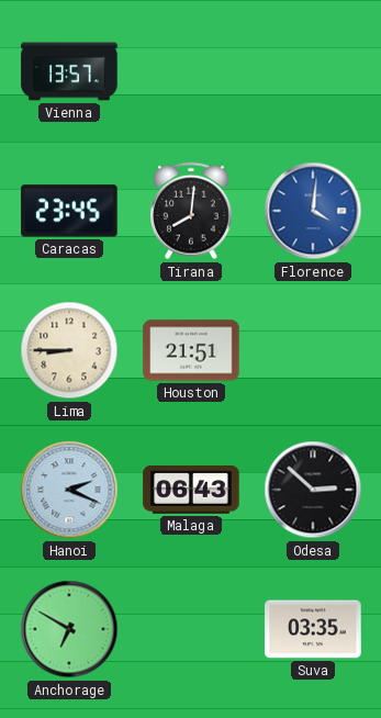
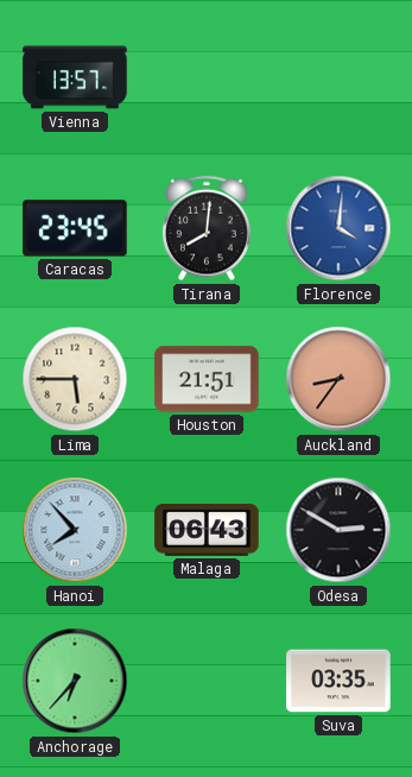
Lima: 8:45 -> 5:45 (75, 379)
Auckland: none -> 8:36 (338, 379)
Hanoi: 2:19 -> 7:53 (75, 530)
Odesa: 2:52 -> 2:50 (338, 530)
Anchorage: 6:50 -> 6:37 (75, 681)
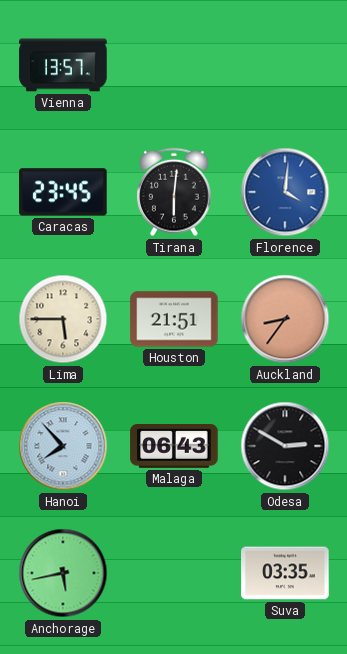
Tirana: 8:01 -> 6:01 (174, 192)
Anchorage: 6:37 -> 5:43 (63, 573)
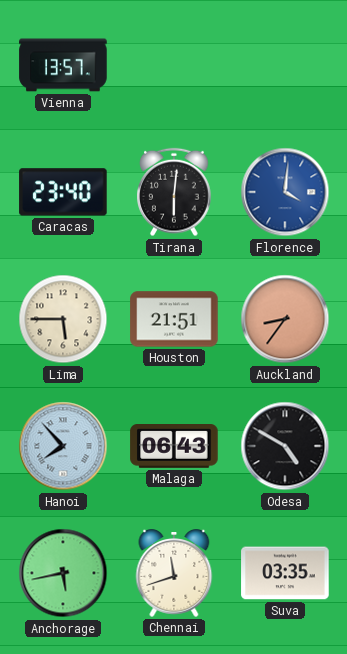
Caracas: 23:45 -> 23:40 (63, 192)
Odesa: 2:50 -> 4:50 (285, 446)
Chennai: none -> 11:42 (174, 574)
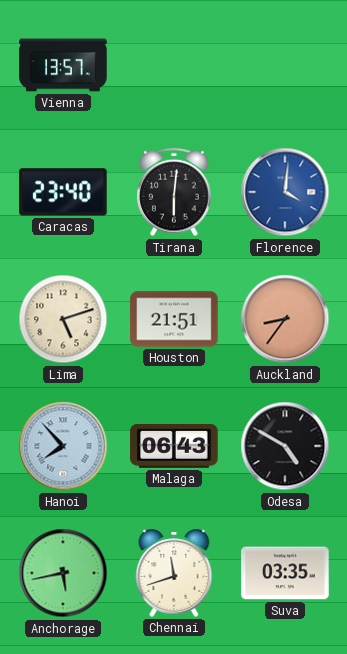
Lima: 5:45 -> 5:12 (63, 319)
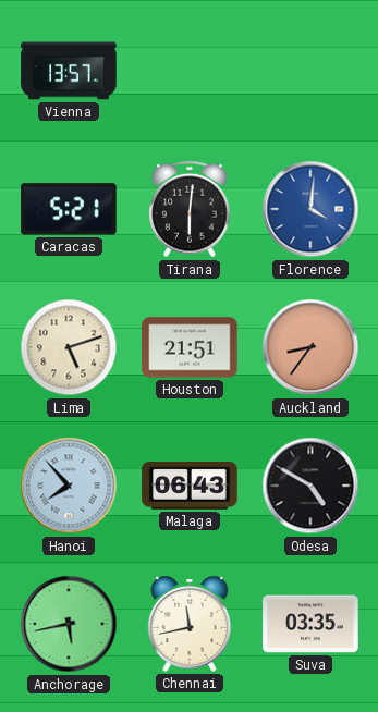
Caracas: 23:40 -> 5:21 (69, 209)
Chennai: 11:42 -> 11:43 (190, 625)
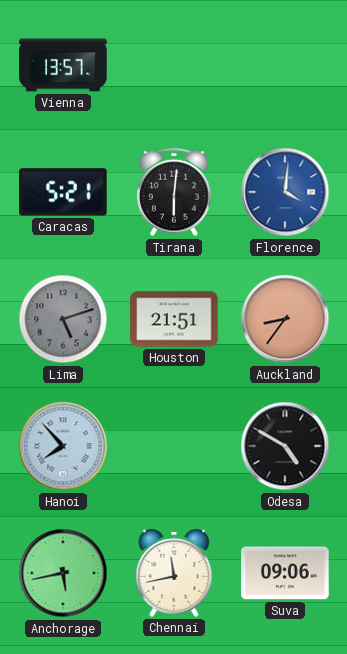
Lima dial: cream -> grey (63, 319)
Malaga: 06:43 -> none (190, 487)
Suva: 03:35 -> 09:06 (285, 573)
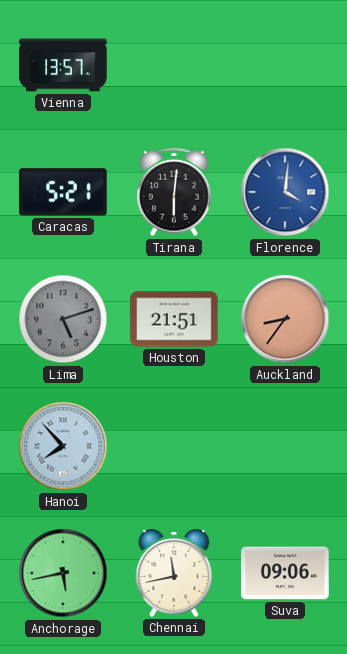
Odesa: 4:50 -> none (285, 446)
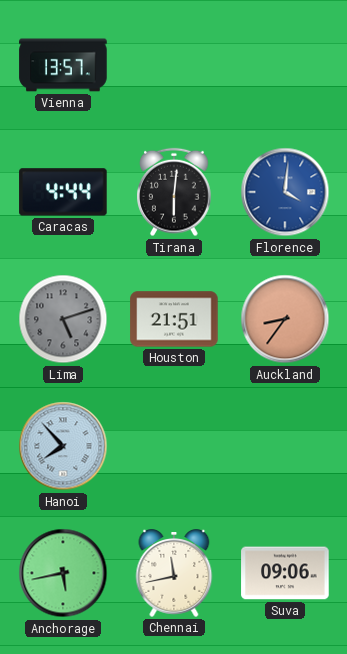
Caracas: 5:21 -> 4:44 (63, 192)
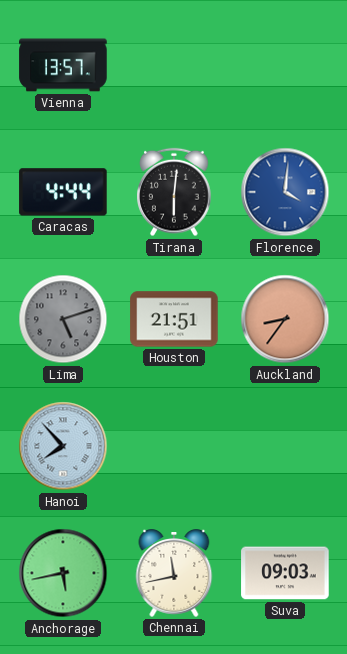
Suva: 09:06 -> 09:03 (285, 573)
